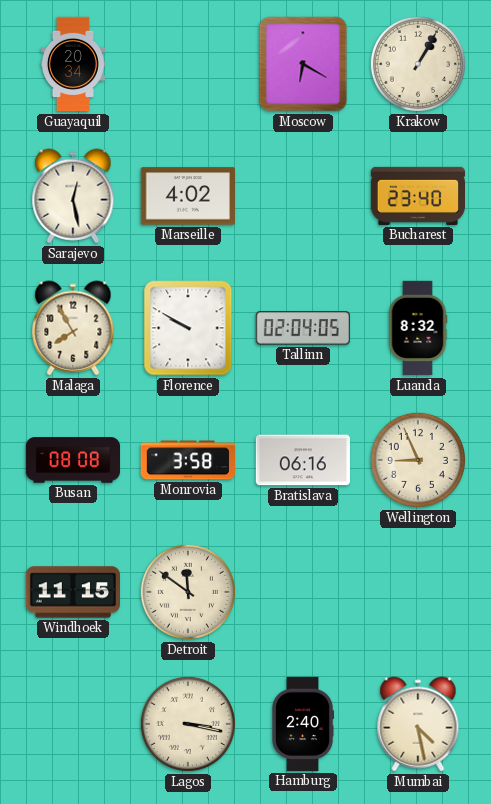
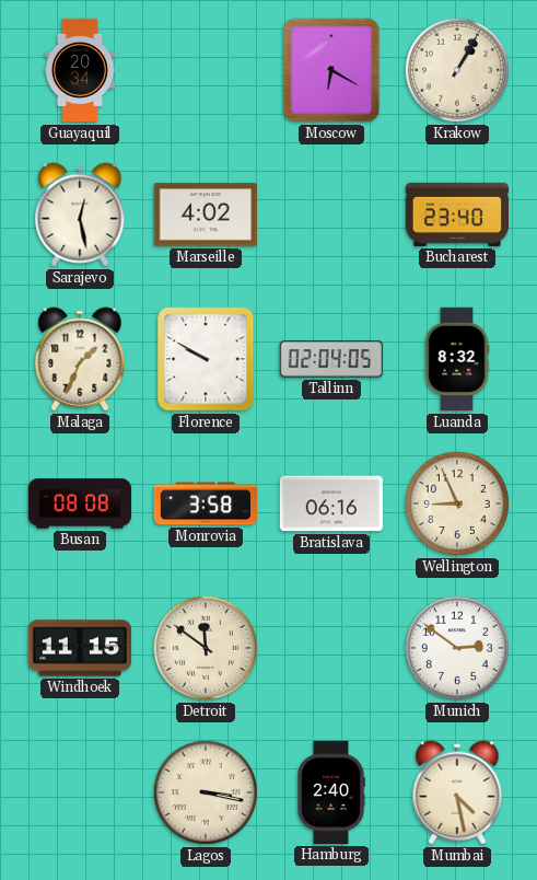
Malaga: 7:55 -> 1:34 (80, 359)
Munich: none -> 2:51 (457, 648)
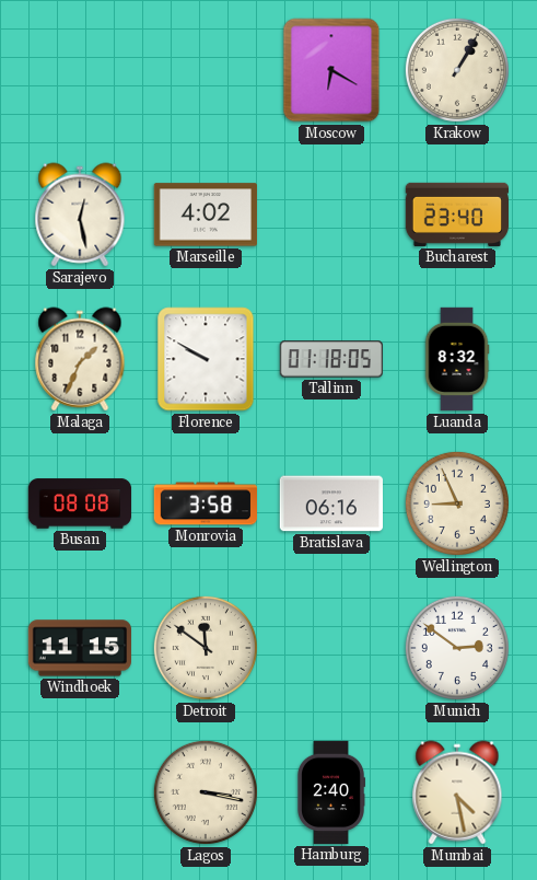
Guayaquil: 20:34 -> none (80, 70)
Tallinn: 02:04 -> 01:18 (330, 359)
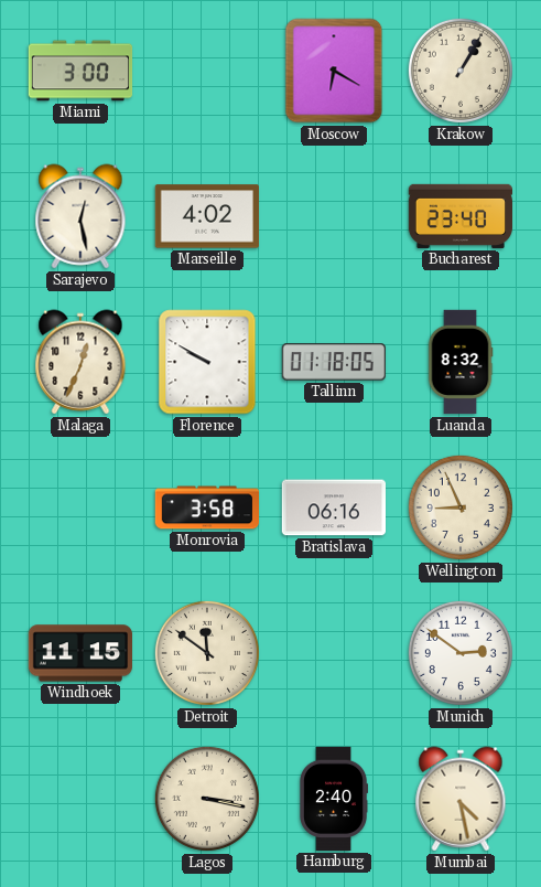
Miami: none -> 3:00 (80, 71)
Malaga: 1:34 -> 12:34 (80, 362)
Busan: 08:08 -> none (80, 503)
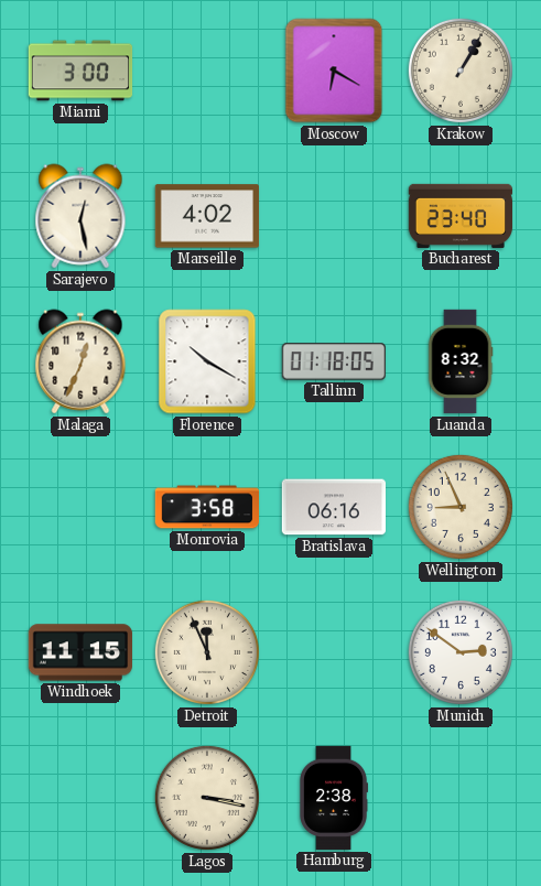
Florence: 9:50 -> 10:20 (207, 361)
Detroit: 11:51 -> 11:56 (207, 652)
Hamburg: 2:40 -> 2:38 (334, 798)
Mumbai: 4:28 -> none (461, 799)
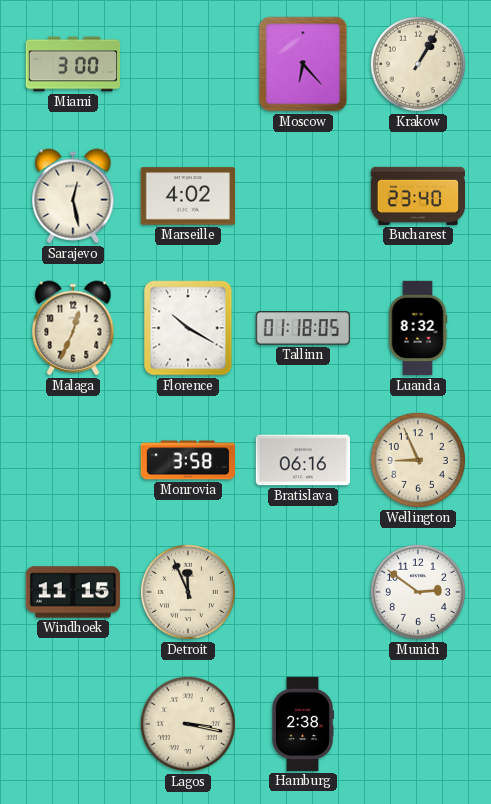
Moscow: 6:20 -> 6:23 (303, 64)
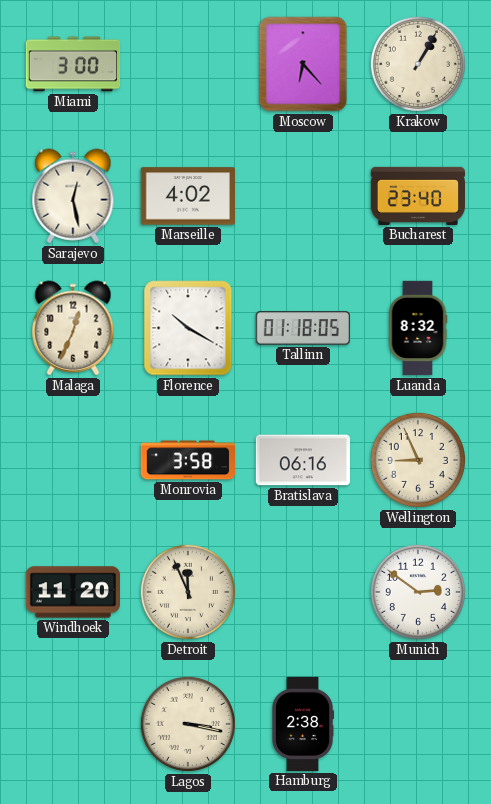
Windhoek: 11:15 -> 11:20 (73, 592)
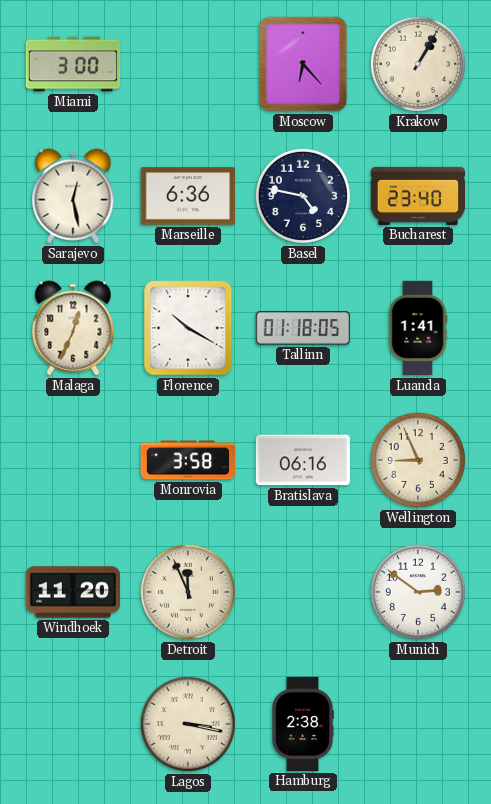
Marseille: 4:02 -> 6:36 (187, 196)
Basel: none -> 4:47 (303, 196)
Luanda: 8:32 -> 1:41 (418, 328)
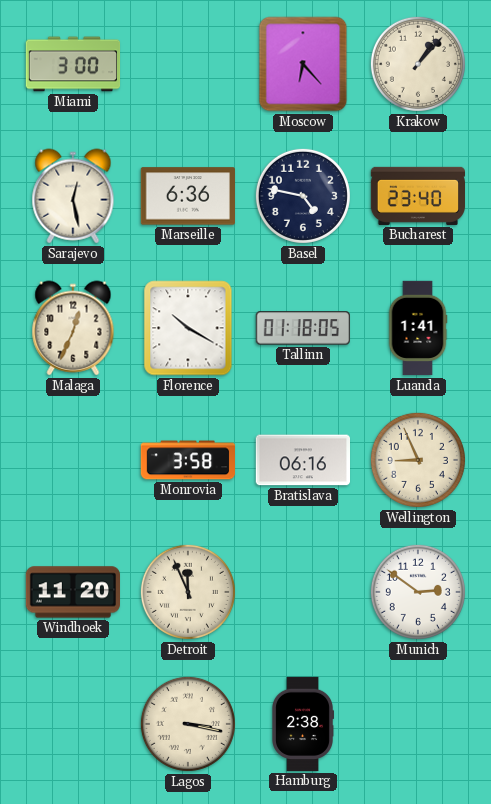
Krakow: 1:05 -> 1:07 (418, 64)
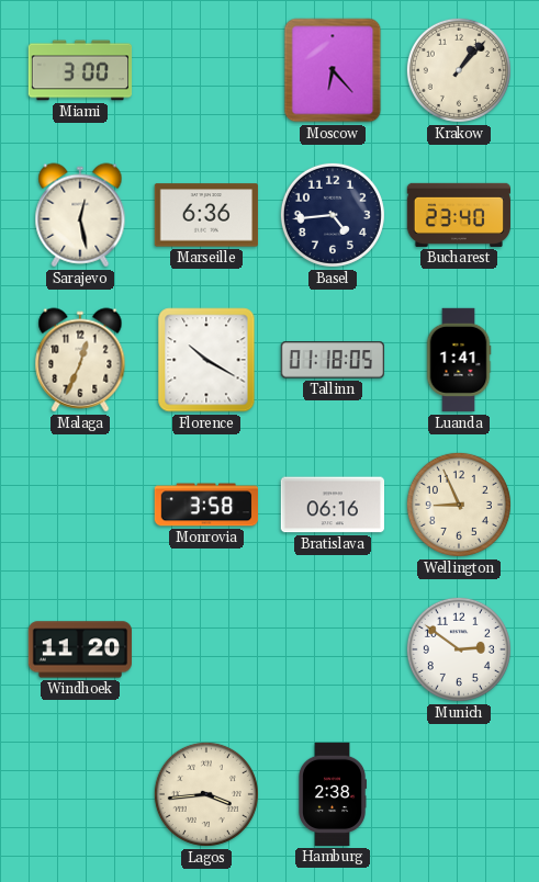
Basel: 4:47 -> 4:44 (333, 215)
Detroit: 11:56 -> none (188, 592)
Lagos: 3:17 -> 3:44 (206, 794)
